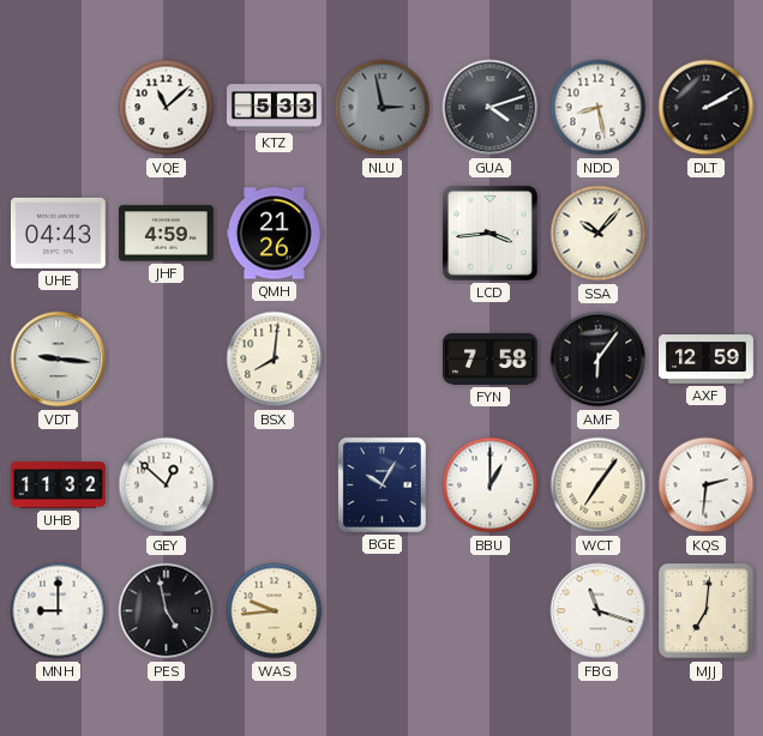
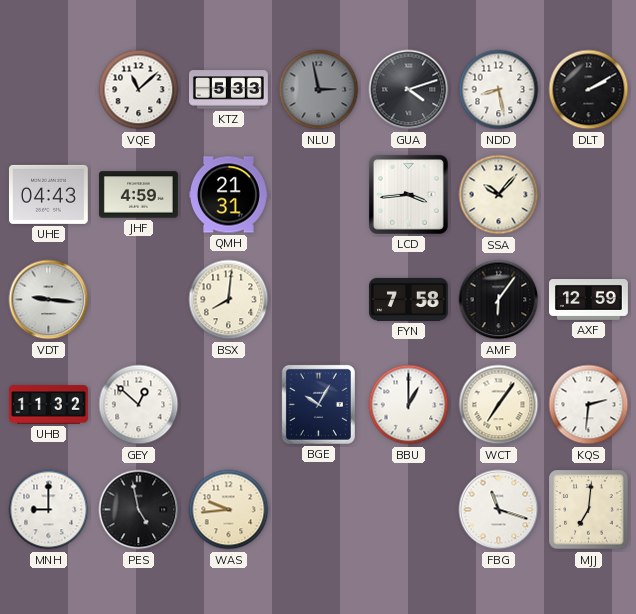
QMH: 21:26 -> 21:31 (229, 195)
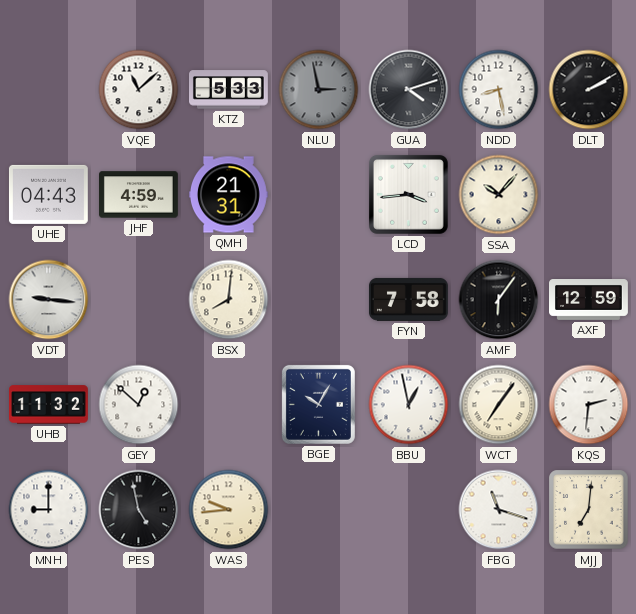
BBU: 1:00 -> 12:58 (409, 405)
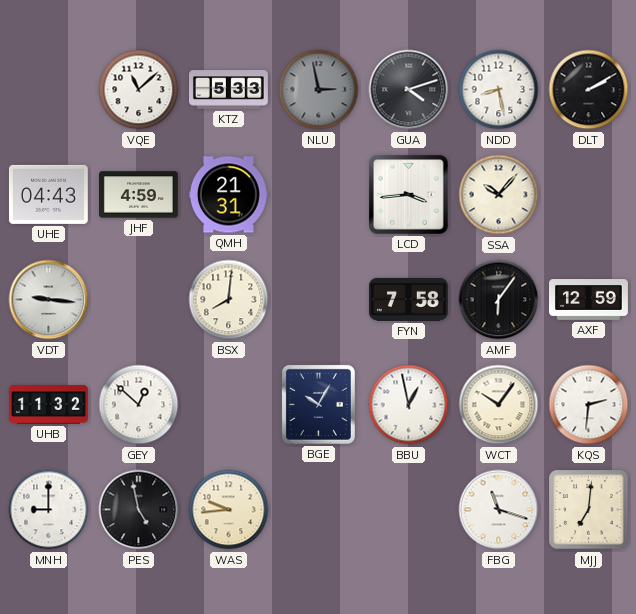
WCT: 7:06 -> 10:06 (499, 405)
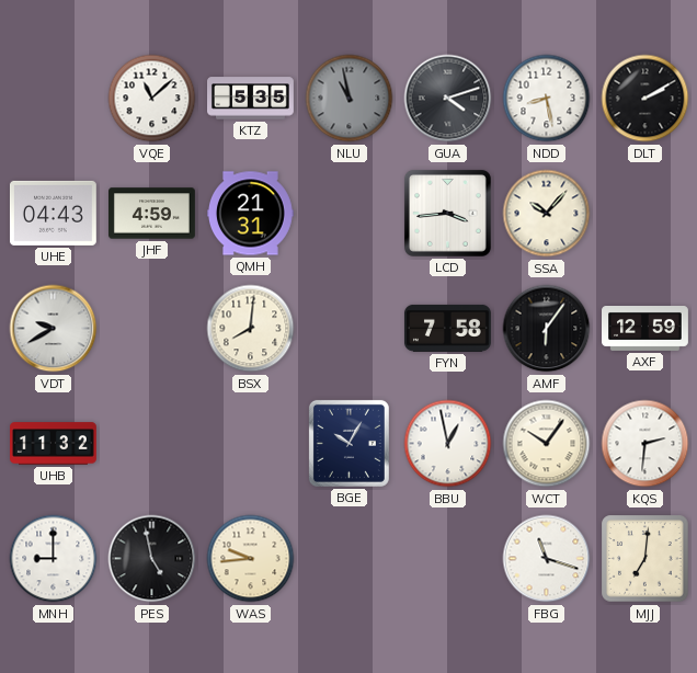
KTZ: 5:33 -> 5:35 (251, 99)
NLU: 2:58 -> 10:58 (350, 99)
VDT: 9:16 -> 9:40 (54, 329)
GEY: 12:52 -> none (139, 405)
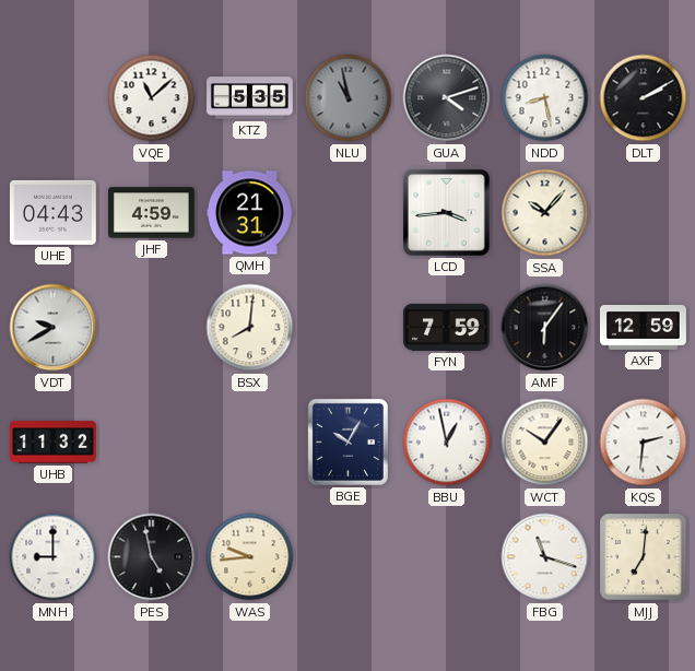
FYN: 7:58 -> 7:59 (446, 327)
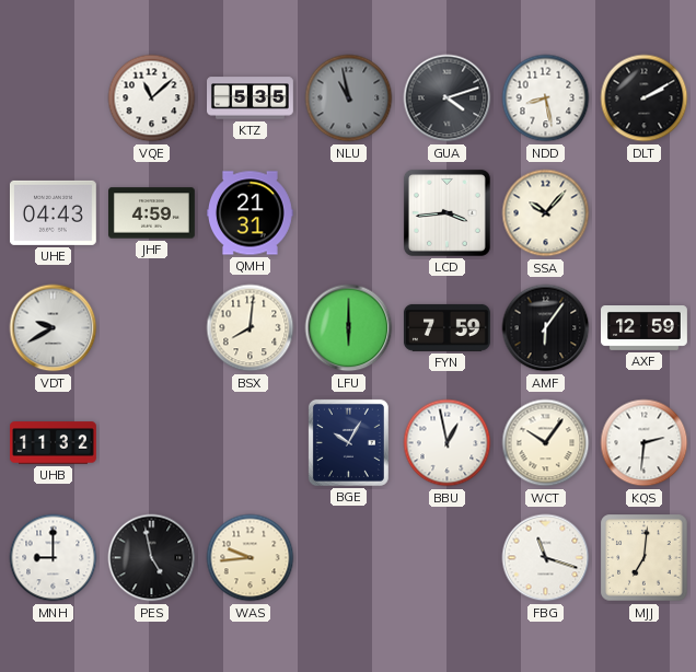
LFU: none -> 6:00 (349, 328)
